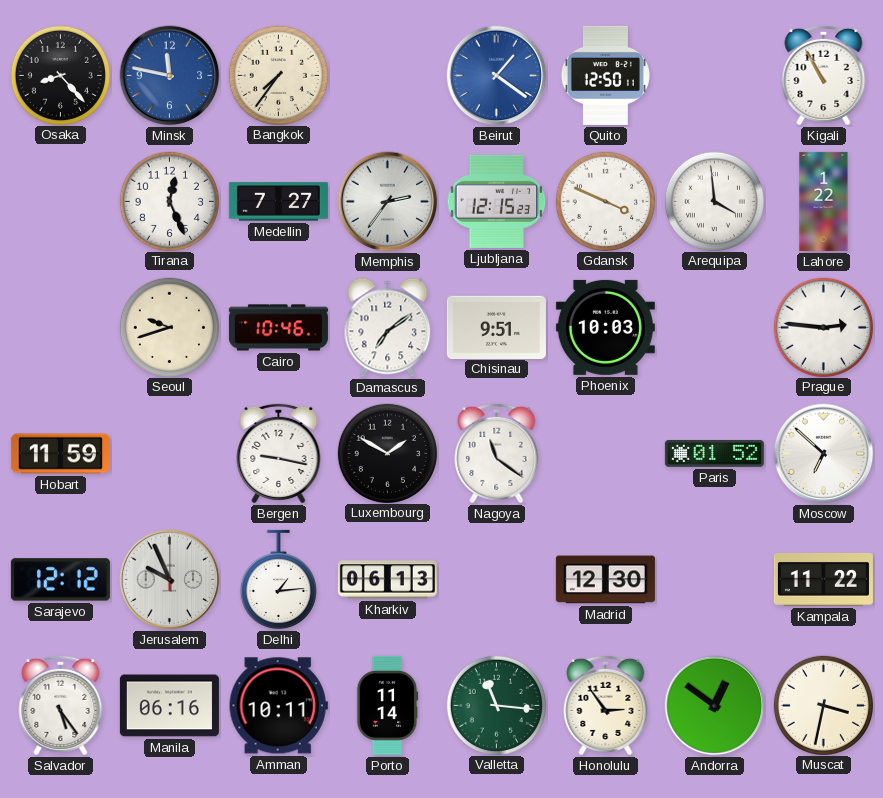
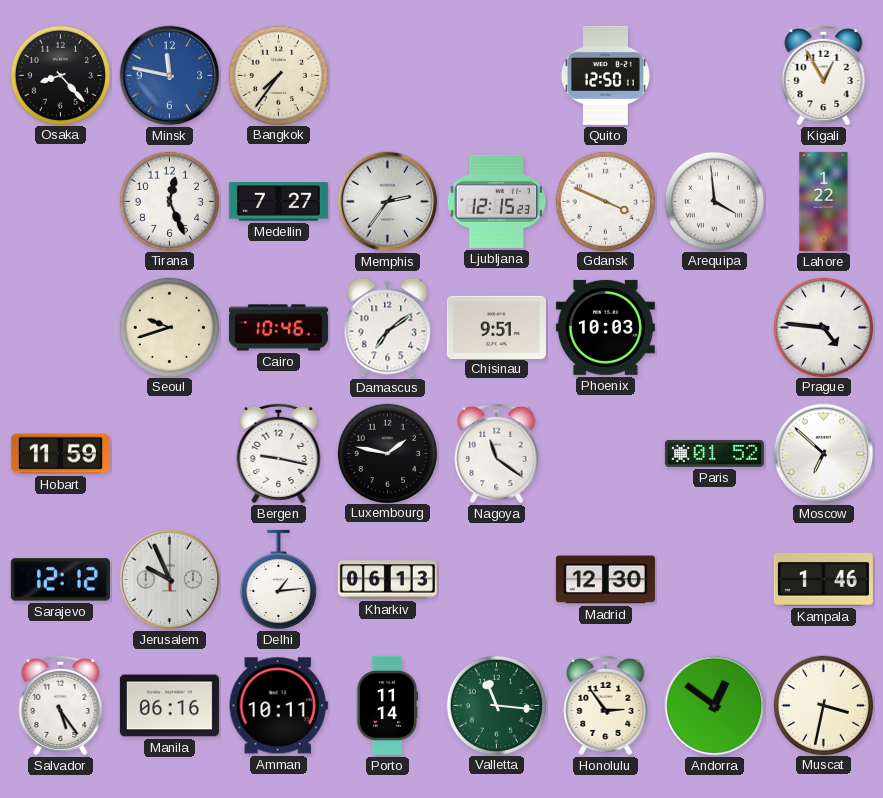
Beirut: 1:21 -> none (497, 76)
Kigali: 10:55 -> 12:55 (824, 75)
Prague: 2:46 -> 4:46 (823, 327)
Luxembourg: 1:50 -> 1:47 (387, 453)
Kampala: 11:22 -> 1:46 (823, 579)
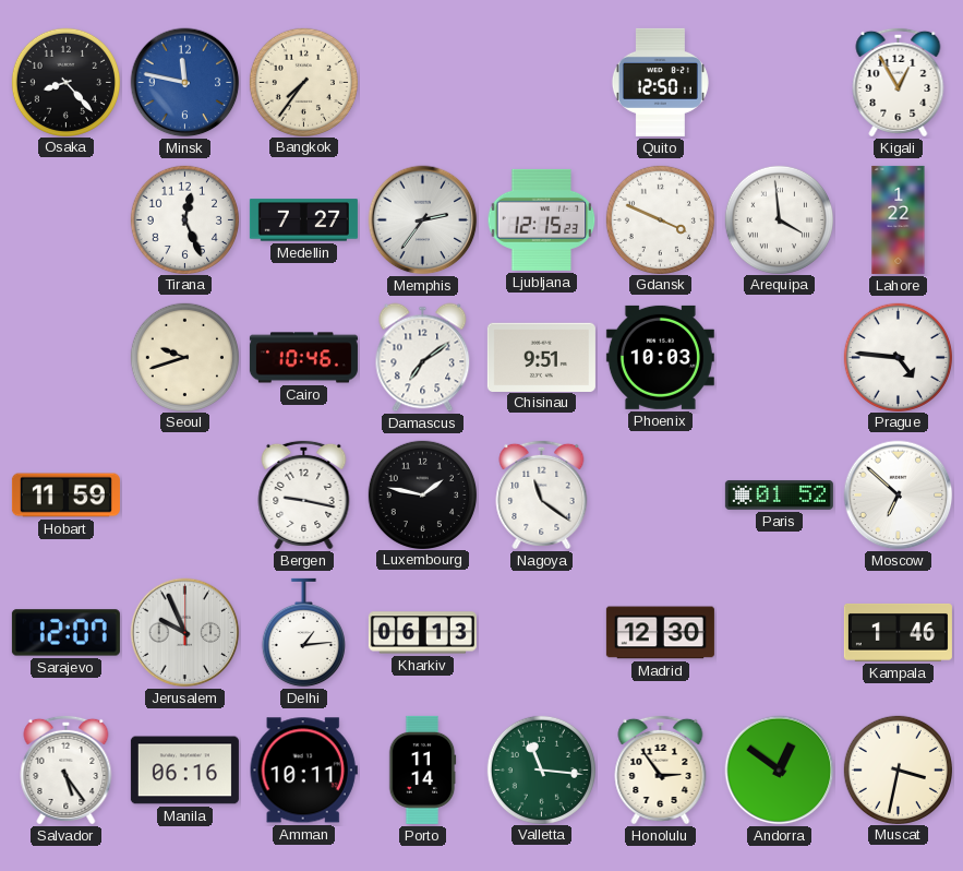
Sarajevo: 12:12 -> 12:07 (65, 633)
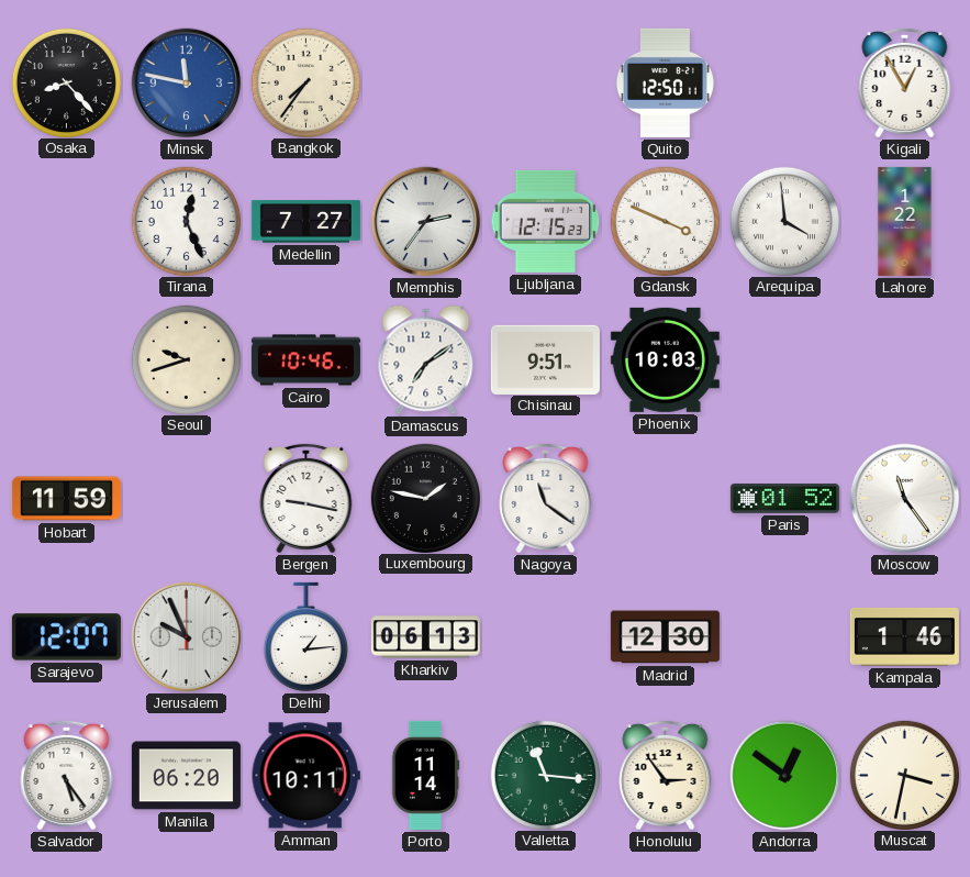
Prague: 4:46 -> none (898, 357)
Moscow: 6:52 -> 11:24 (905, 499)
Manila: 06:16 -> 06:20 (186, 776)
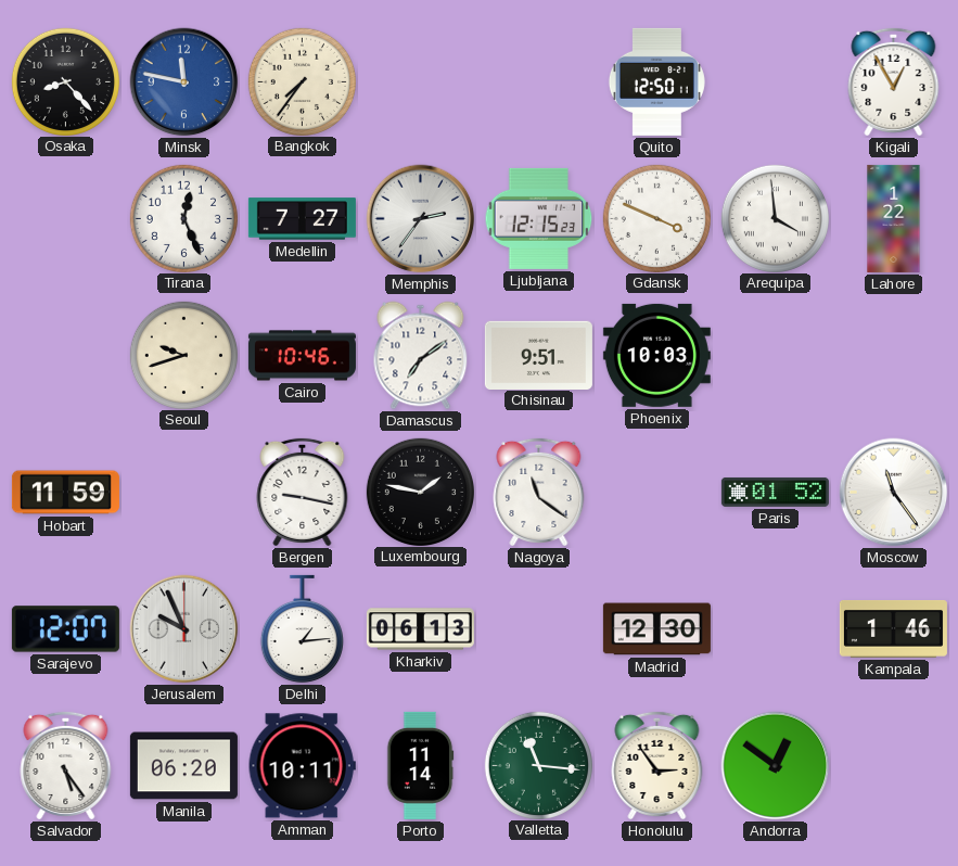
Muscat: 3:32 -> none (904, 775)
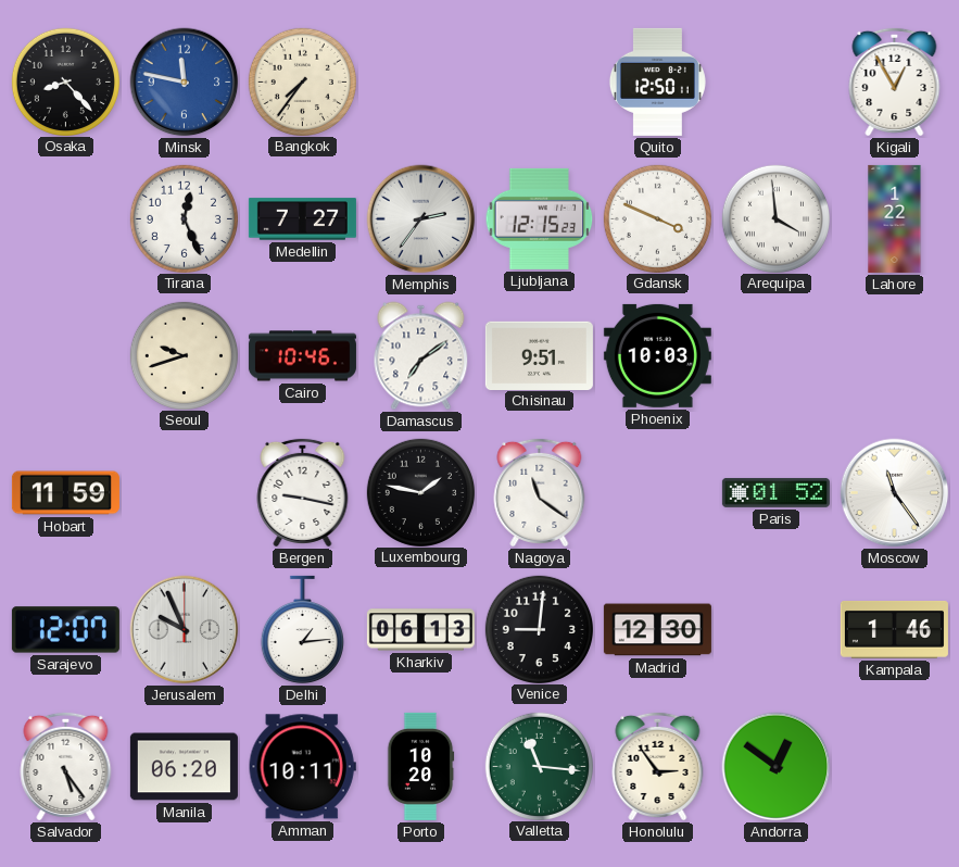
Venice: none -> 9:01 (539, 629)
Porto: 11:14 -> 10:20 (420, 766)
